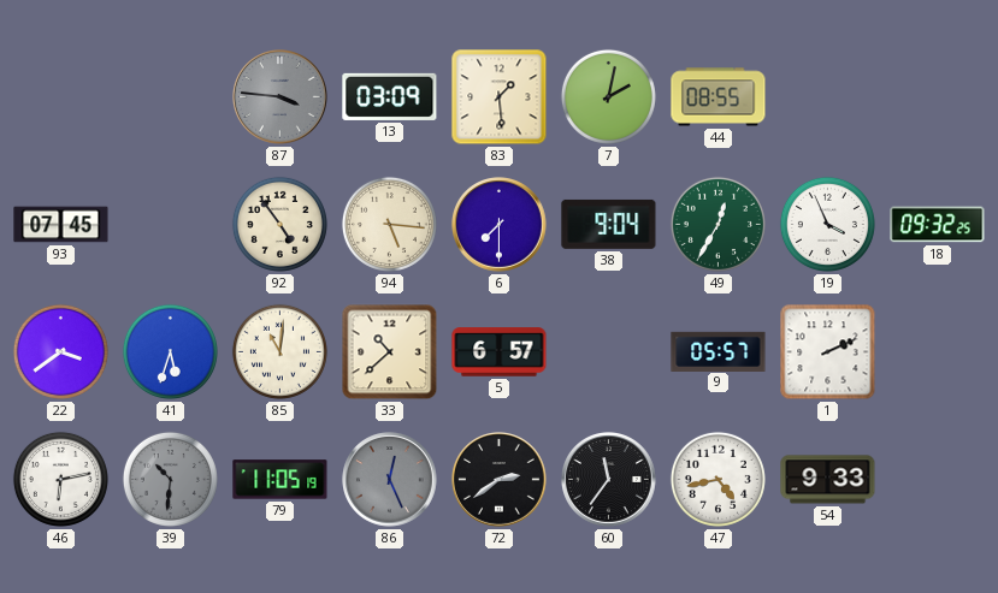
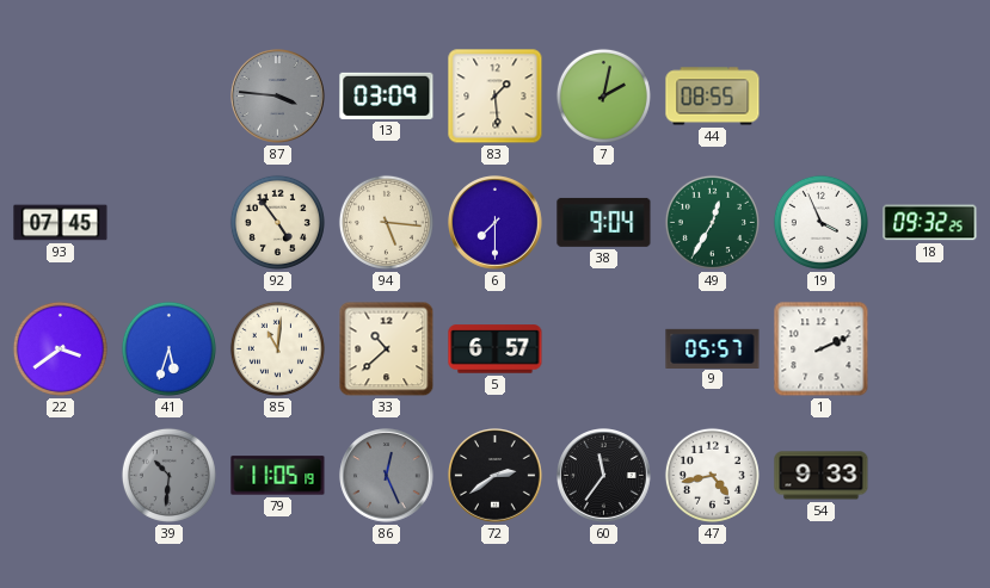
46: 6:13 -> none (60, 479)
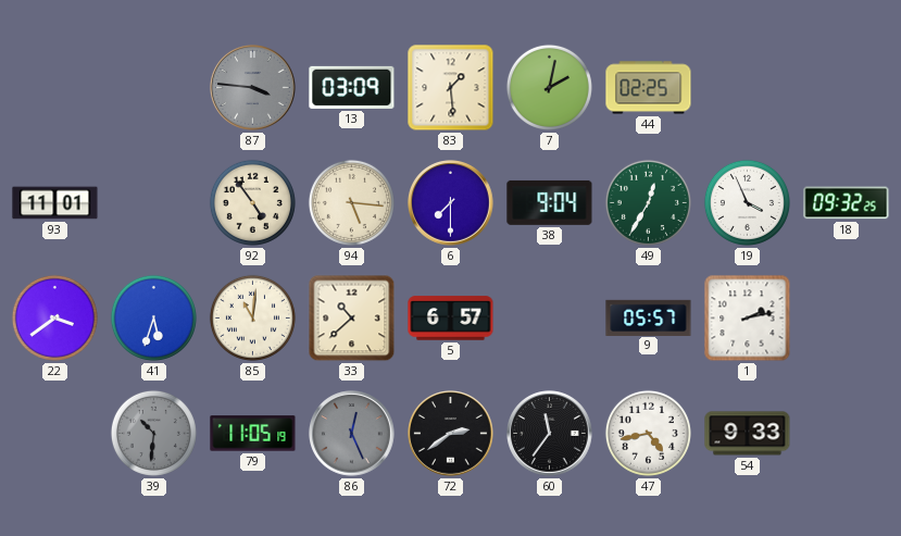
44: 08:55 -> 02:25 (649, 88)
93: 07:45 -> 11:01 (55, 203)
1: 2:11 -> 2:13 (748, 319)
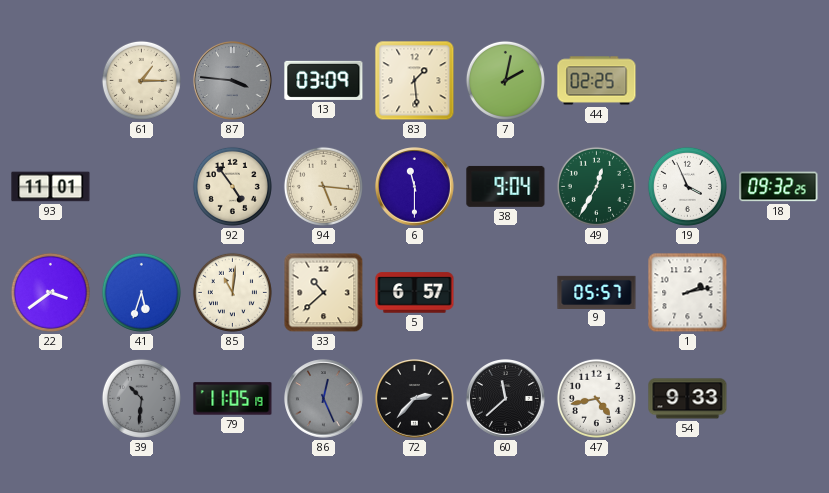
61: none -> 1:15 (141, 80)
6: 7:30 -> 11:30 (415, 187)
72: 2:39 -> 2:37 (415, 399)
60: 11:36 -> 11:38 (506, 399)
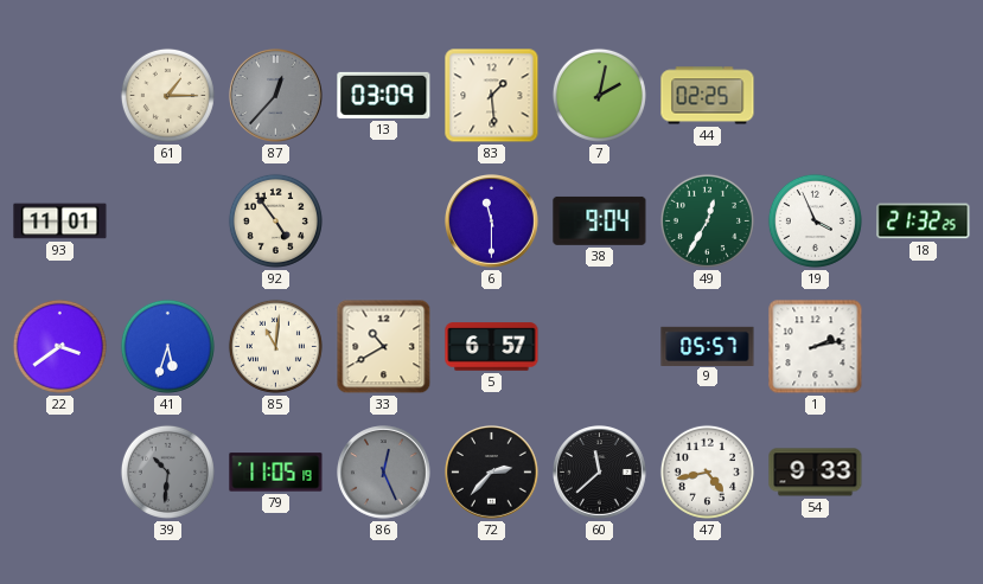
87: 3:46 -> 12:37 (276, 96)
94: 5:16 -> none (323, 186)
18: 09:32 -> 21:32 (924, 222)
33: 10:38 -> 10:40 (384, 347)
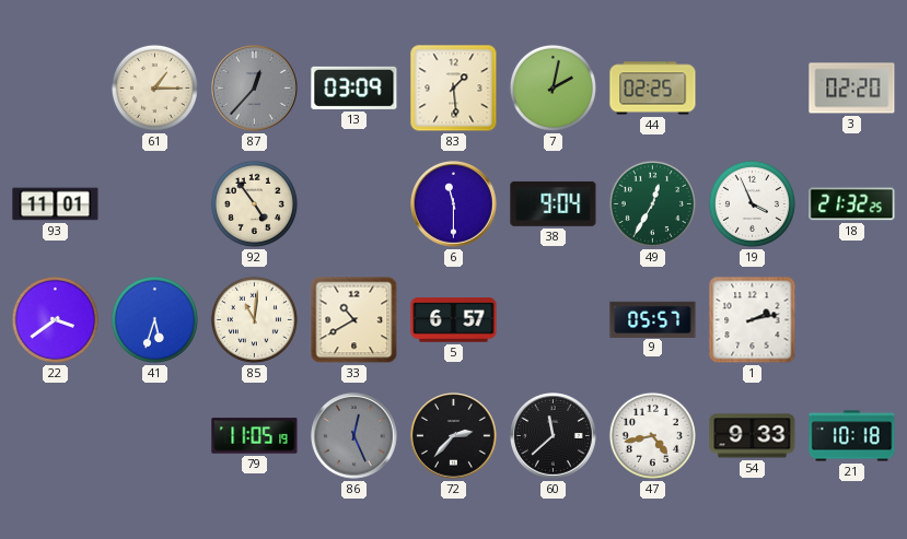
3: none -> 02:20 (852, 89)
39: 10:31 -> none (167, 471)
21: none -> 10:18 (852, 436)
